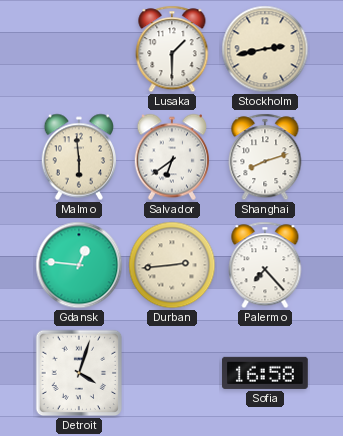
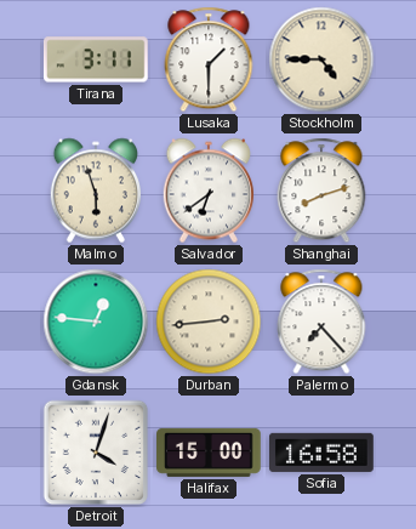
Tirana: none -> 3:11 (96, 59)
Stockholm: 2:43 -> 4:45 (321, 59)
Malmo: 5:59 -> 5:57 (95, 190)
Halifax: none -> 15:00 (210, 453)
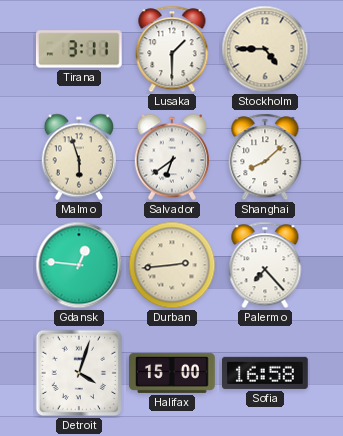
Shanghai: 8:12 -> 8:08 (265, 157)
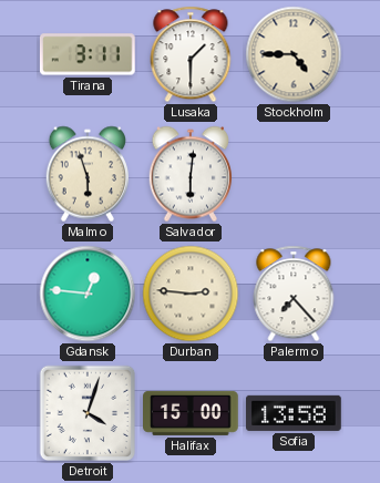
Salvador: 6:39 -> 6:01 (189, 174)
Shanghai: 8:08 -> none (265, 157)
Durban: 2:44 -> 2:46 (191, 294)
Sofia: 16:58 -> 13:58 (295, 413)
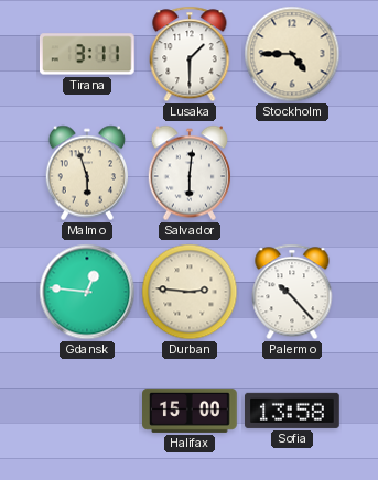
Palermo: 7:23 -> 10:23 (292, 292)
Detroit: 4:03 -> none (88, 413)
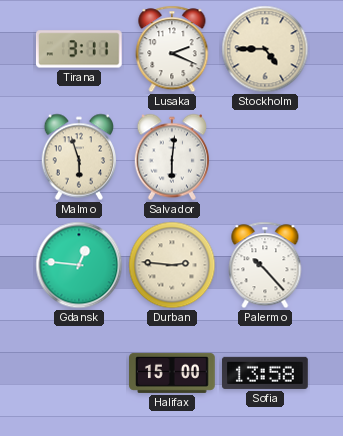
Lusaka: 1:30 -> 2:19 (172, 49)
